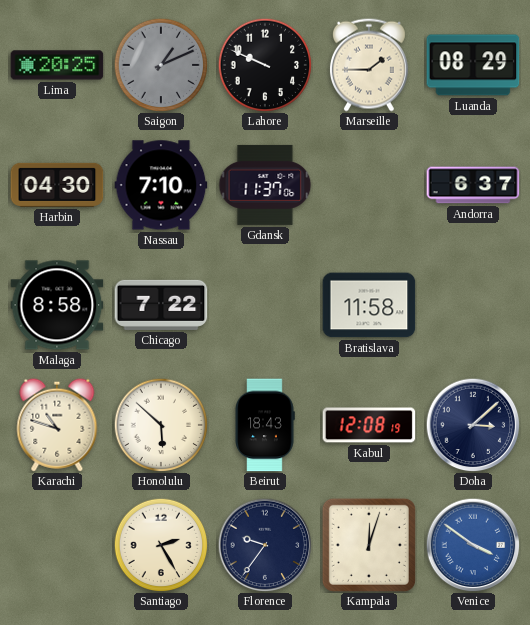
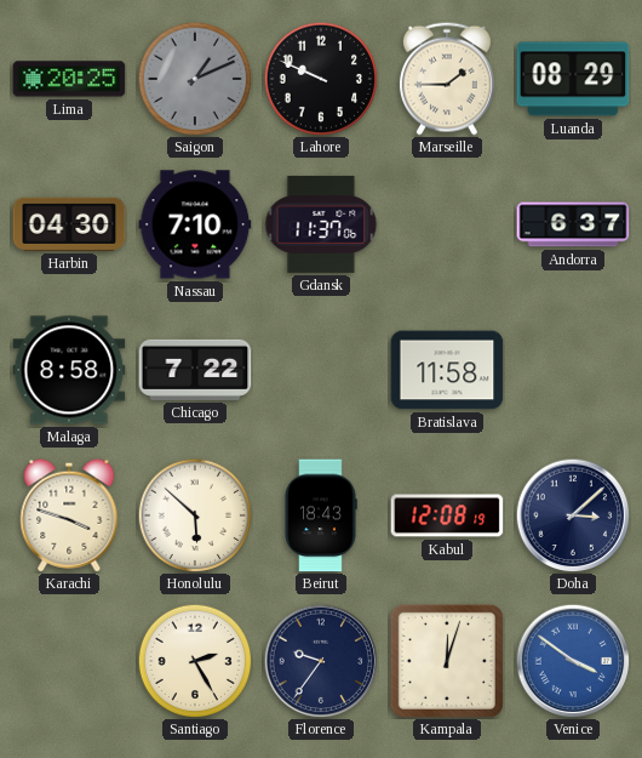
Karachi: 10:48 -> 3:48 (69, 515)
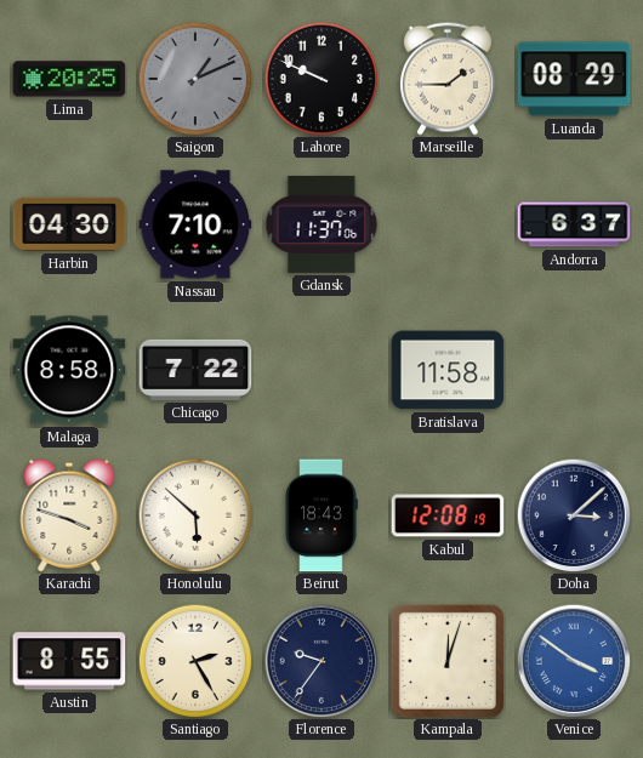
Austin: none -> 8:55 (69, 661)
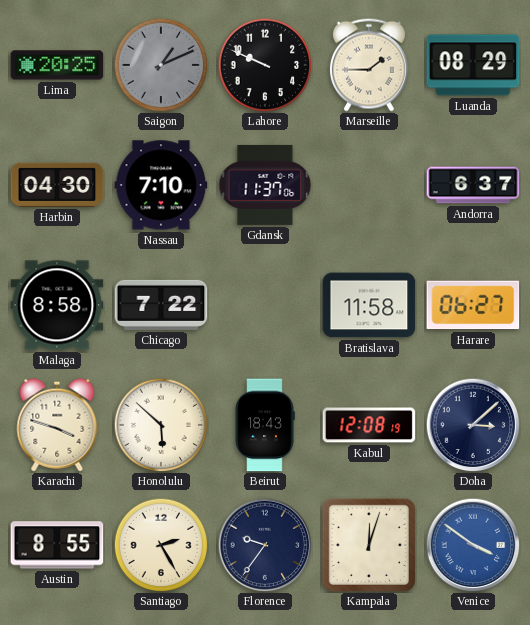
Harare: none -> 06:27 (473, 305)
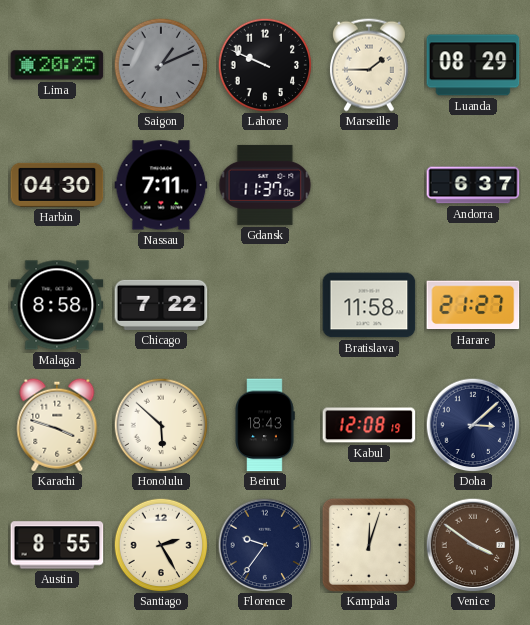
Nassau: 7:10 -> 7:11 (161, 185)
Harare: 06:27 -> 21:27 (473, 305)
Venice dial: blue -> brown (473, 545)
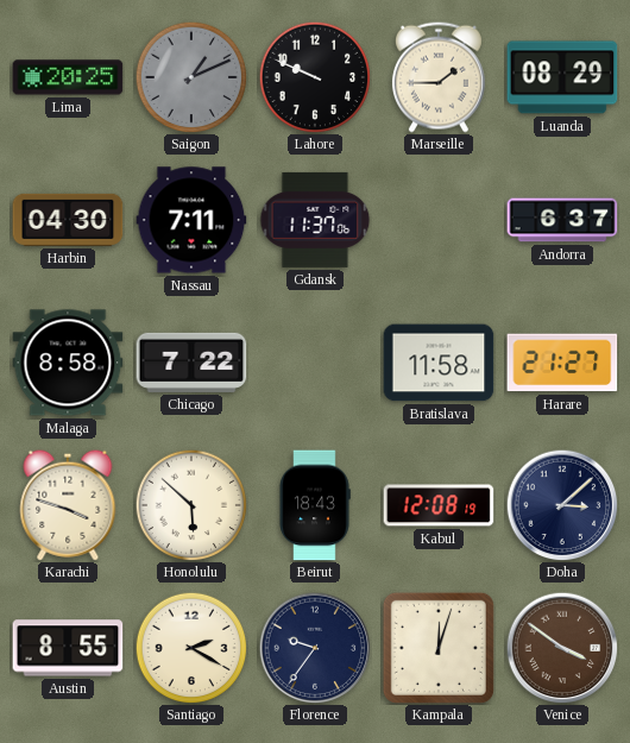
Santiago: 2:25 -> 2:20 (191, 648)
